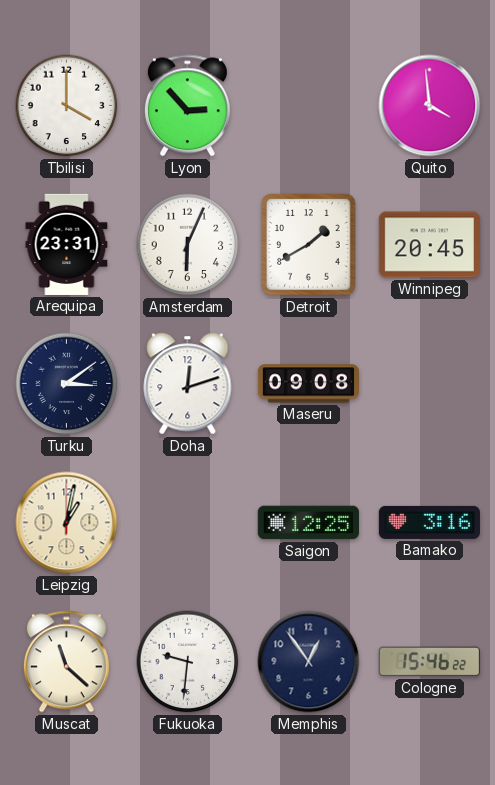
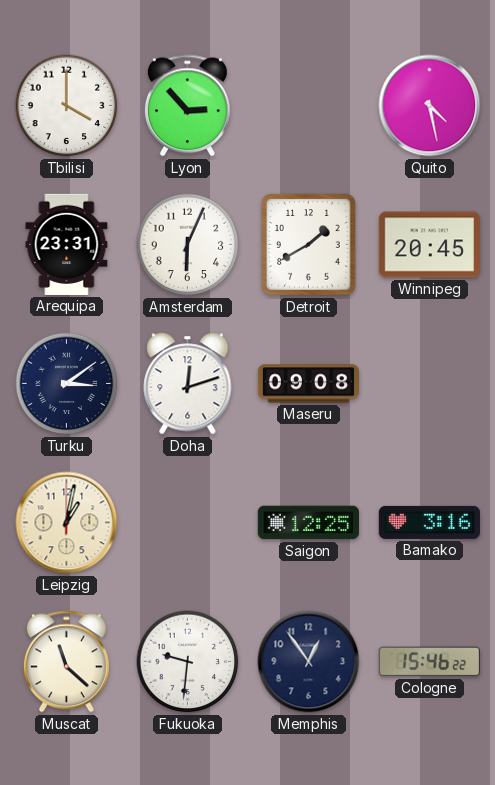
Quito: 3:59 -> 4:28 (430, 106)
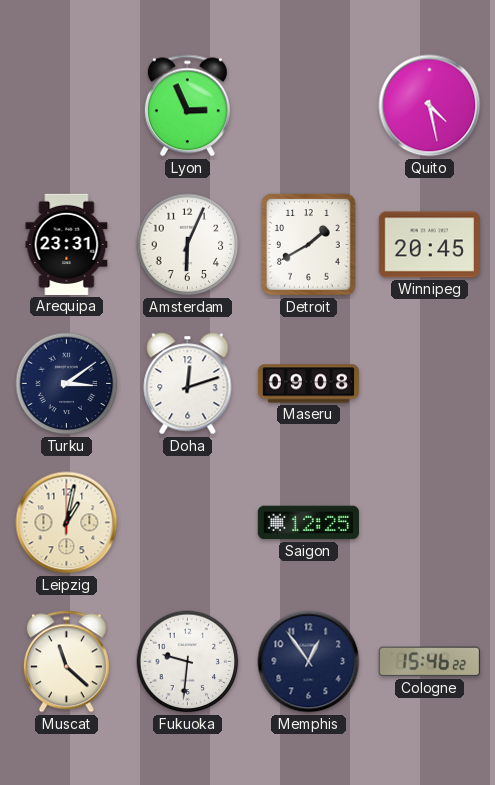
Tbilisi: 4:00 -> none (67, 106)
Lyon: 2:53 -> 2:56 (187, 106)
Bamako: 3:16 -> none (429, 522)
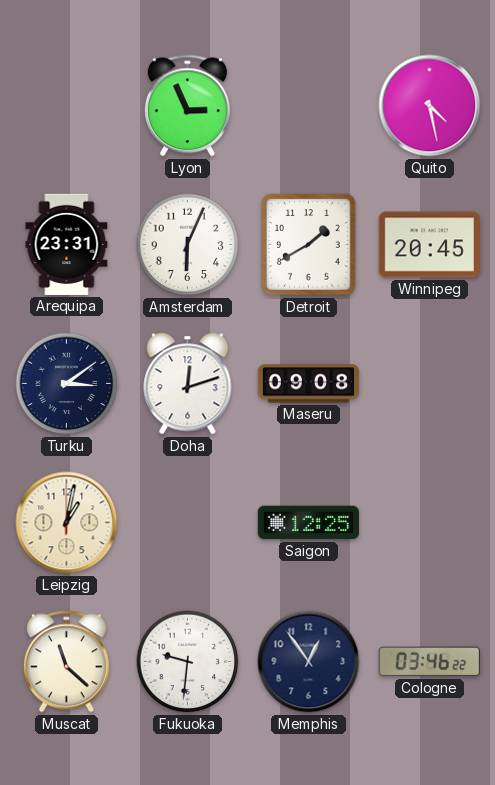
Cologne: 15:46 -> 03:46 (429, 662)
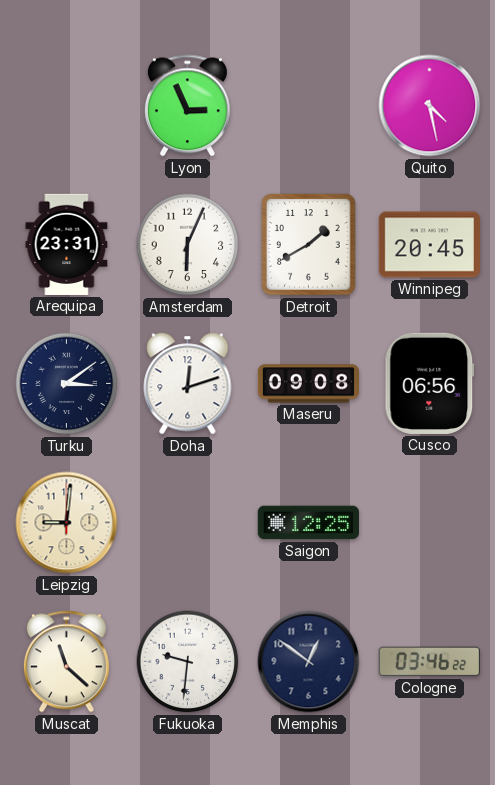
Cusco: none -> 06:56 (430, 383)
Leipzig: 1:02 -> 9:01 (67, 523)
Memphis: 12:54 -> 12:51 (309, 662)
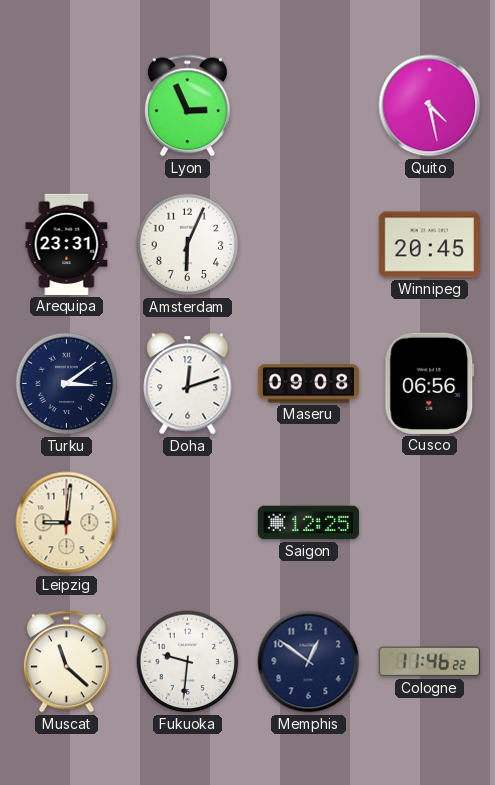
Detroit: 1:40 -> none (309, 245)
Cologne: 03:46 -> 11:46 (429, 662)
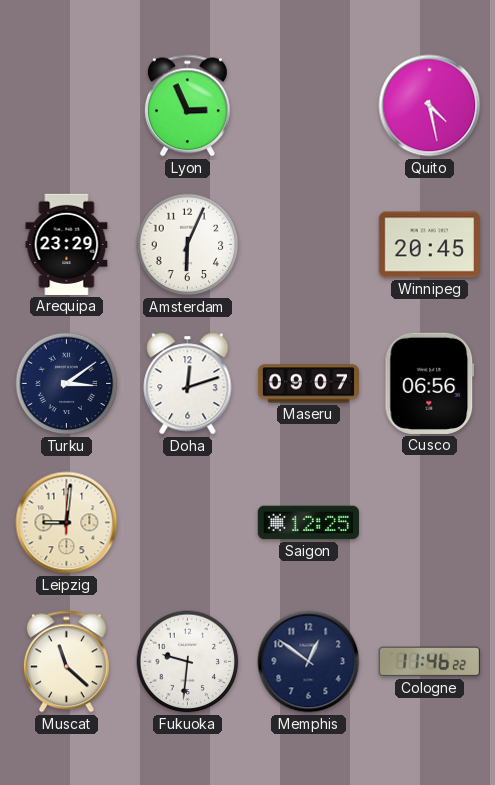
Arequipa: 23:31 -> 23:29 (67, 244)
Maseru: 09:08 -> 09:07 (308, 384)
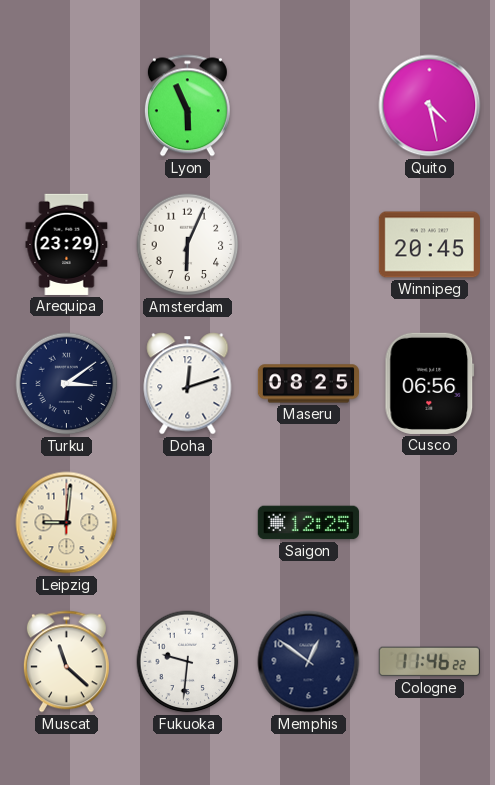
Lyon: 2:56 -> 5:56 (187, 106)
Maseru: 09:07 -> 08:25 (308, 384)
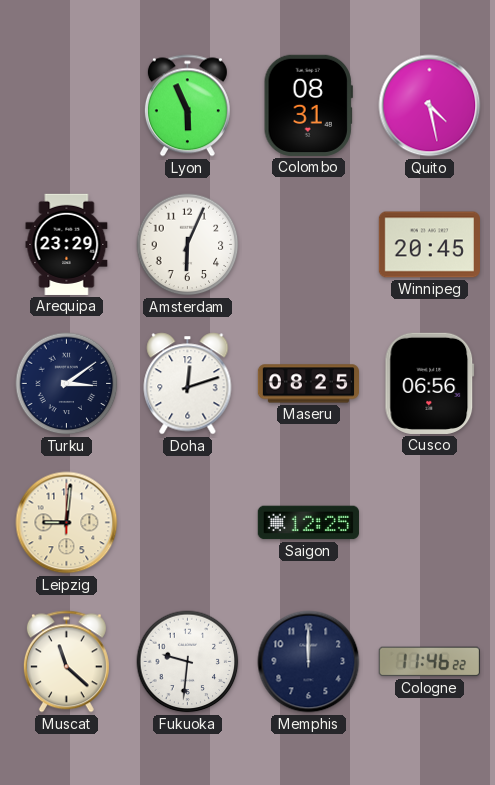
Colombo: none -> 08:31 (308, 105)
Memphis: 12:51 -> 12:00 (309, 662)
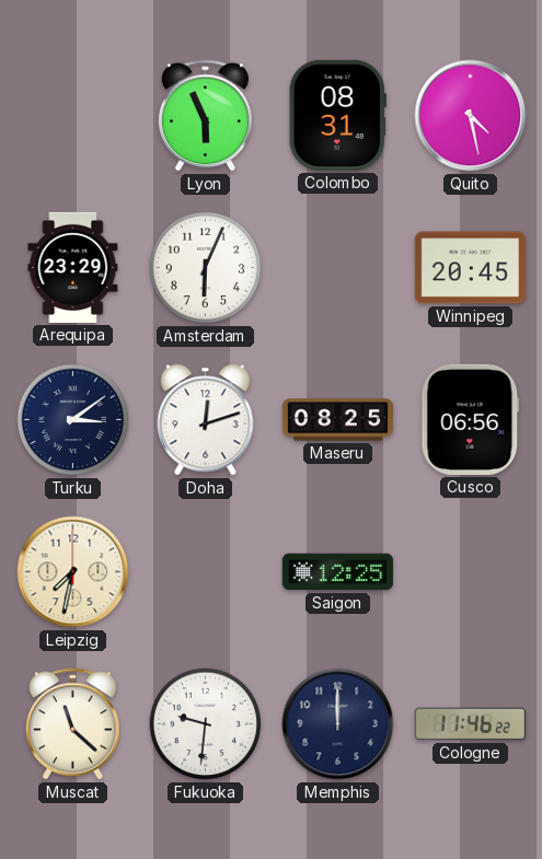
Leipzig: 9:01 -> 7:32 (73, 572)
